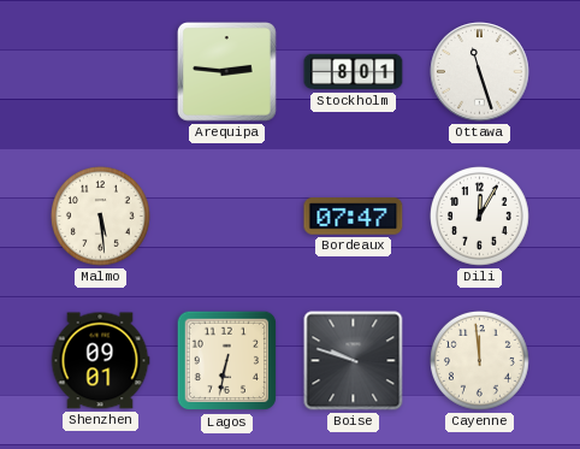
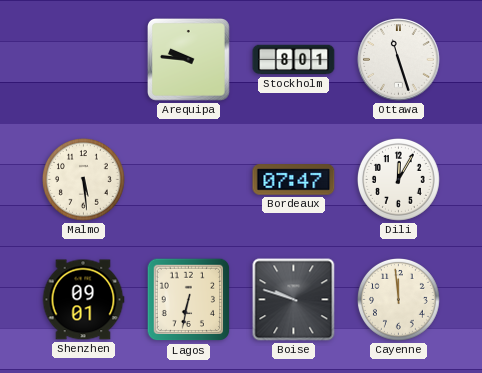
Arequipa: 2:46 -> 9:46 (189, 60)
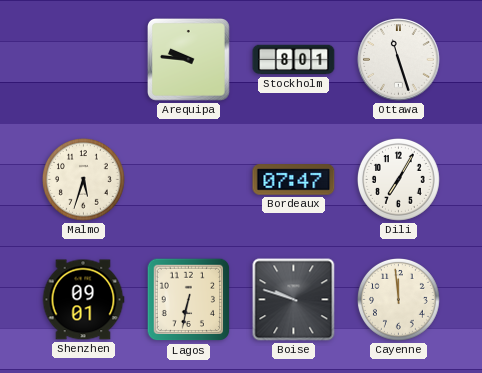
Malmo: 5:29 -> 5:33 (84, 180)
Dili: 12:05 -> 7:05 (399, 180)
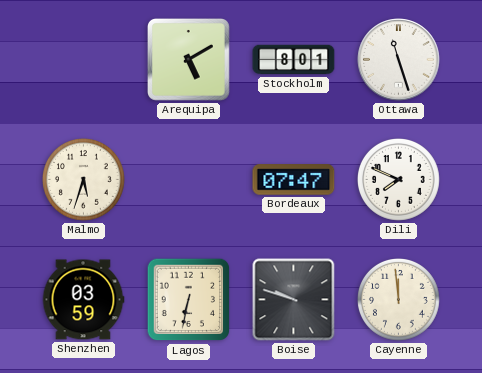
Arequipa: 9:46 -> 5:10 (189, 60)
Dili: 7:05 -> 7:49 (399, 180)
Shenzhen: 09:01 -> 03:59 (83, 300)
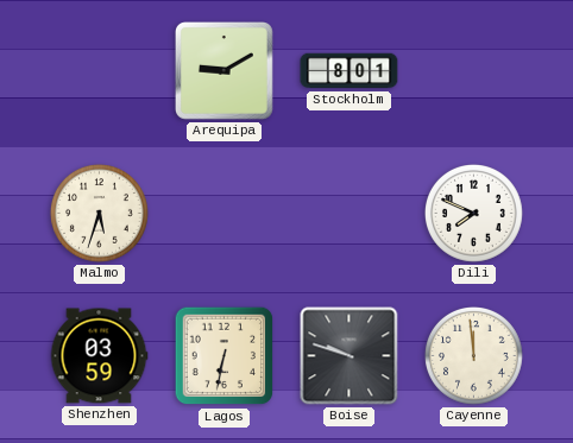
Arequipa: 5:10 -> 9:10 (225, 71)
Ottawa: 11:27 -> none (399, 60)
Bordeaux: 07:47 -> none (294, 180)
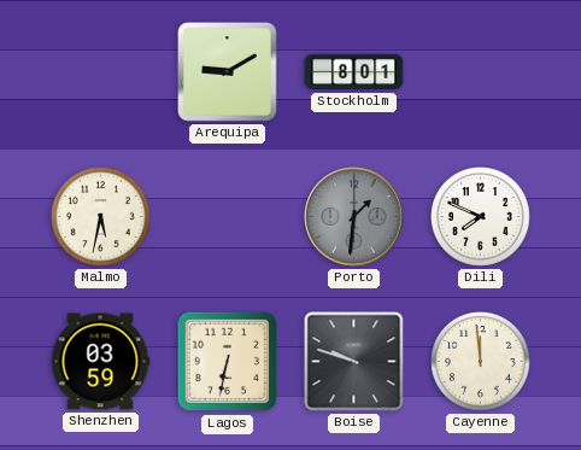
Malmo: 5:33 -> 5:32 (101, 217)
Porto: none -> 1:31 (354, 217)
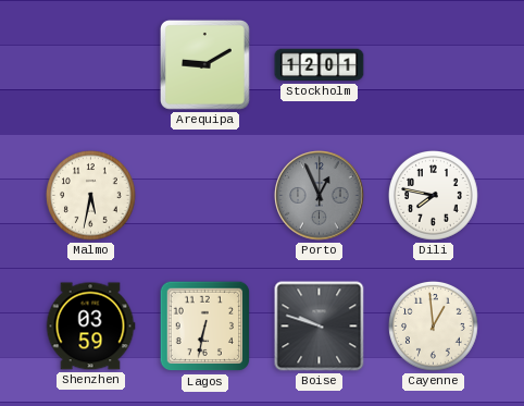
Stockholm: 8:01 -> 12:01 (320, 65)
Porto: 1:31 -> 12:56 (320, 196)
Dili: 7:49 -> 7:47 (434, 196)
Cayenne: 11:59 -> 12:59 (434, 327)
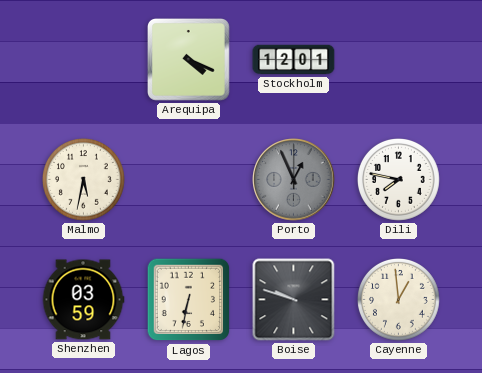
Arequipa: 9:10 -> 4:19 (189, 60)
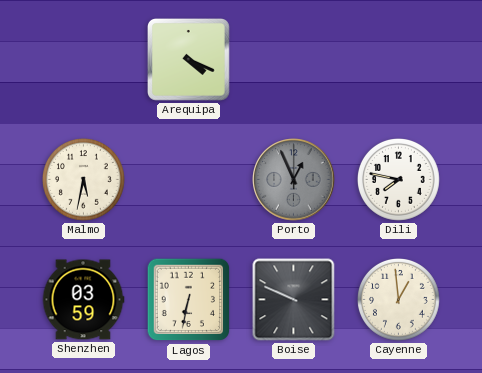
Stockholm: 12:01 -> none (294, 60)
Boise: 9:48 -> 9:49 (294, 300)
